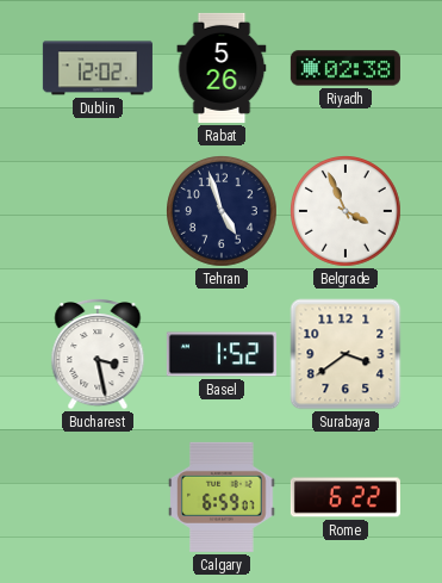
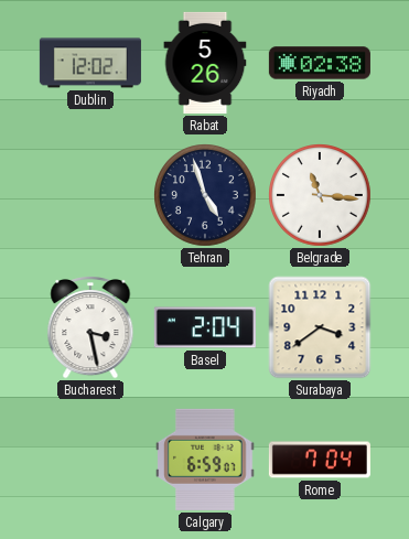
Belgrade: 3:56 -> 11:16 (321, 196)
Basel: 1:52 -> 2:04 (205, 327)
Rome: 6:22 -> 7:04 (320, 460)
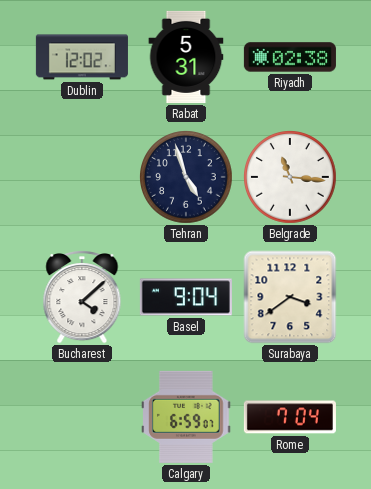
Rabat: 5:26 -> 5:31 (186, 57)
Bucharest: 3:28 -> 4:08 (82, 298)
Basel: 2:04 -> 9:04 (186, 297)
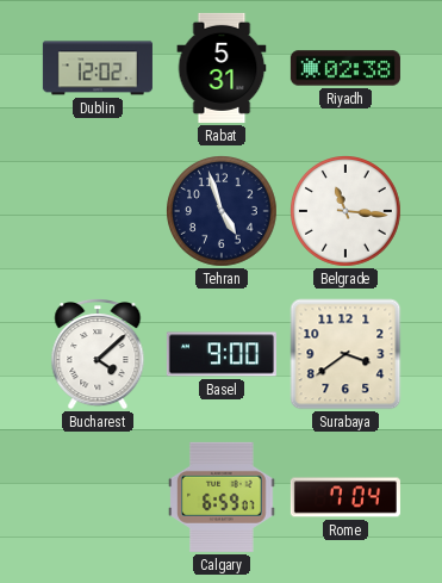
Basel: 9:04 -> 9:00 (222, 354)
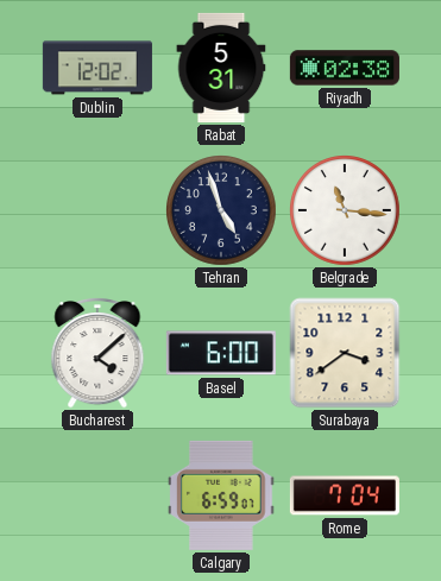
Basel: 9:00 -> 6:00 (221, 353)
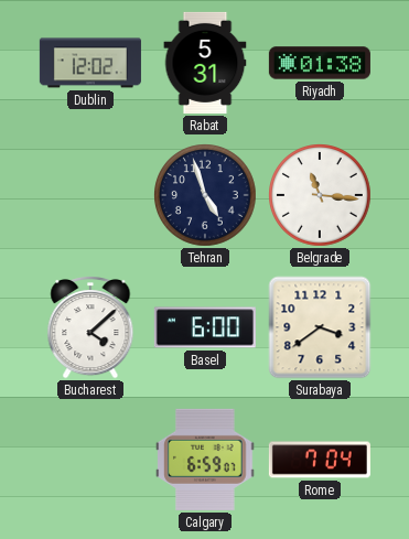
Riyadh: 02:38 -> 01:38 (320, 63)
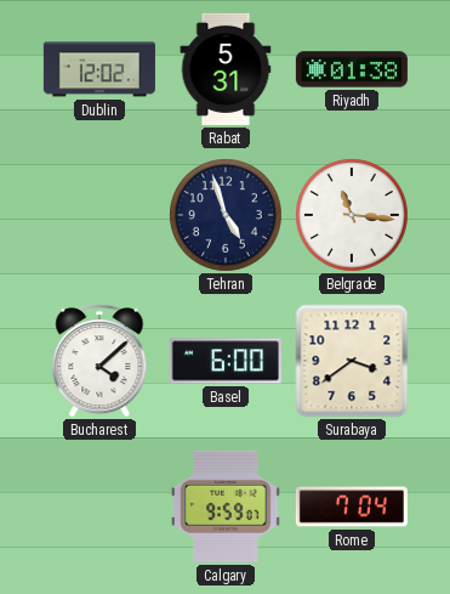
Calgary: 6:59 -> 9:59 (226, 507)
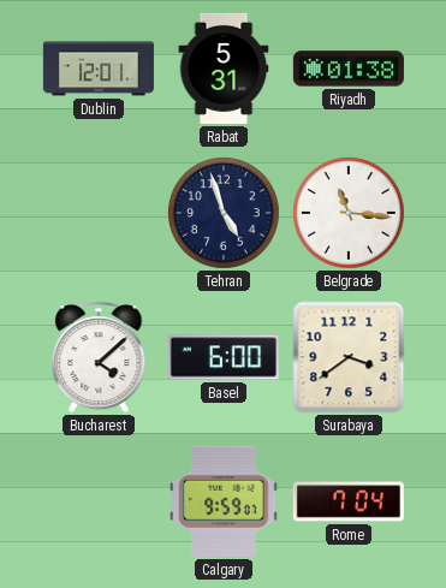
Dublin: 12:02 -> 12:01 (99, 69)
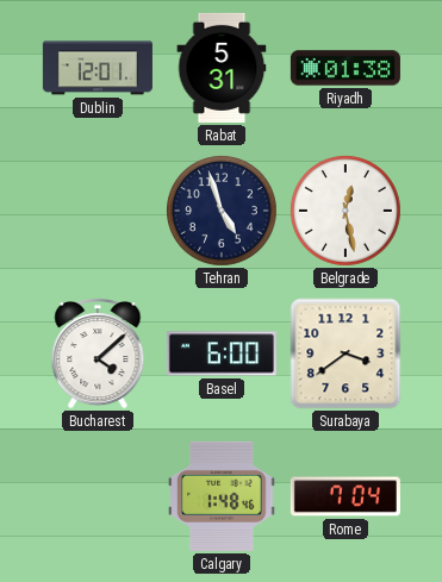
Belgrade: 11:16 -> 12:28 (347, 212)
Calgary: 9:59 -> 1:48 (222, 496)
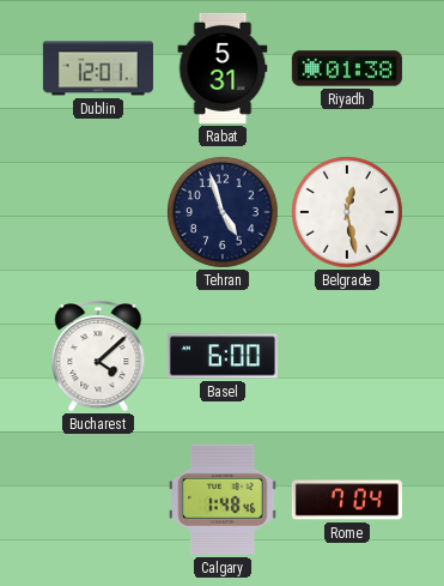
Surabaya: 3:39 -> none (345, 353)
